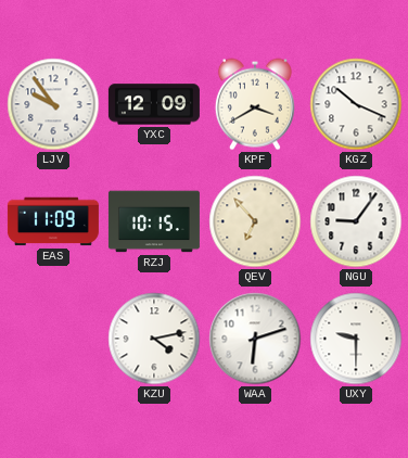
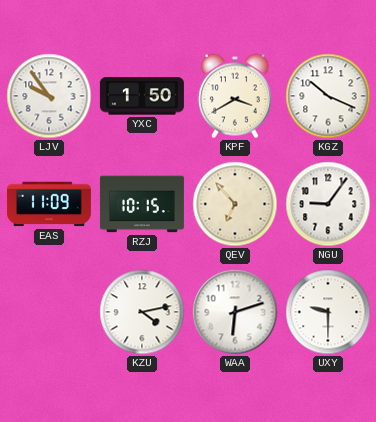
YXC: 12:09 -> 1:50 (142, 96)
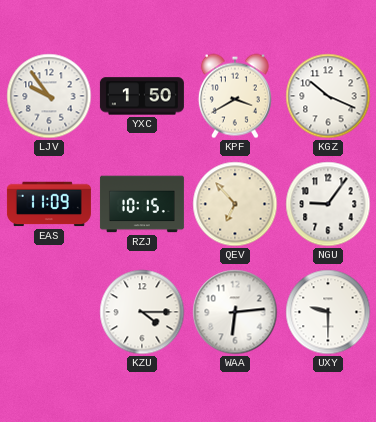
KZU: 4:13 -> 4:15 (142, 312)
WAA: 6:12 -> 6:14 (235, 312)
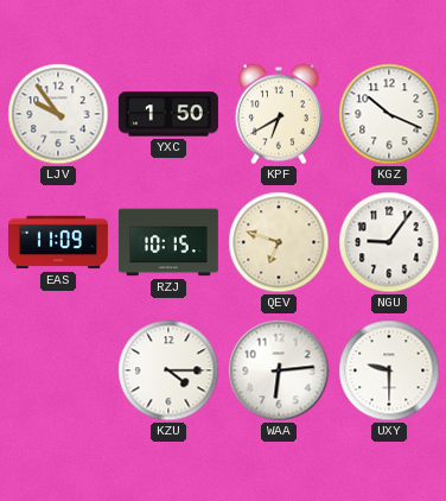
KPF: 3:40 -> 6:40 (279, 114)
QEV: 6:53 -> 6:48 (279, 242)
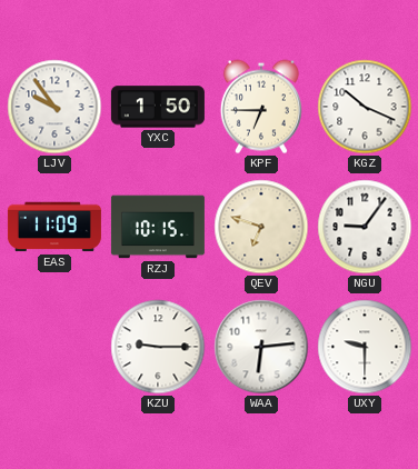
KPF: 6:40 -> 6:45 (261, 107)
KZU: 4:15 -> 9:15 (158, 347)
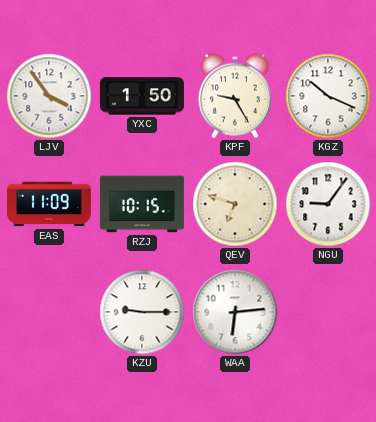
LJV: 9:54 -> 3:54 (49, 96)
KPF: 6:45 -> 9:25 (235, 96)
UXY: 9:30 -> none (365, 347)
